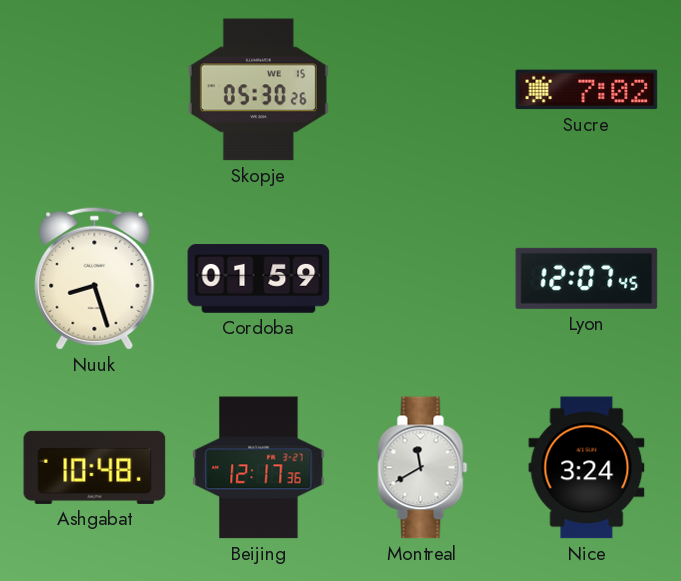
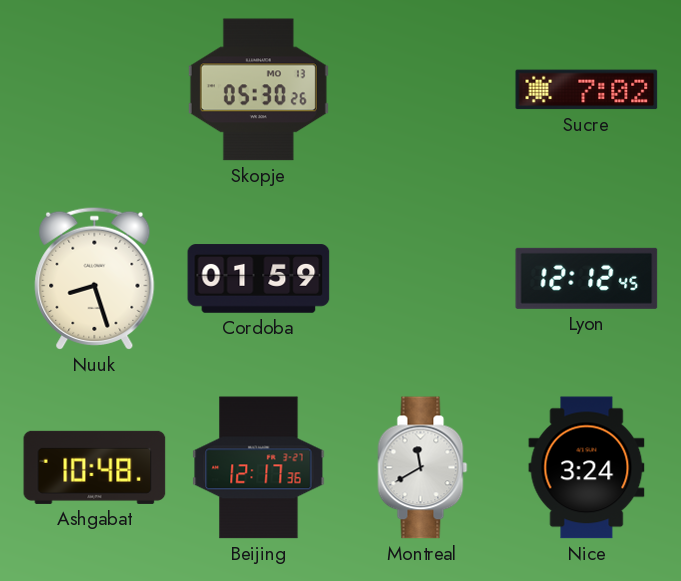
Skopje date: WE 15 -> MO 13 (258, 90)
Lyon: 12:07 -> 12:12 (587, 278)
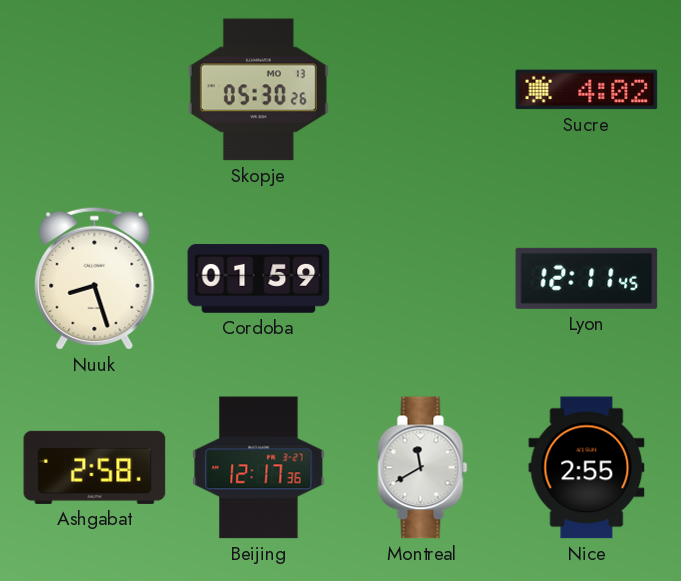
Sucre: 7:02 -> 4:02 (587, 90)
Lyon: 12:12 -> 12:11 (587, 278)
Ashgabat: 10:48 -> 2:58 (95, 467)
Nice: 3:24 -> 2:55 (587, 468)
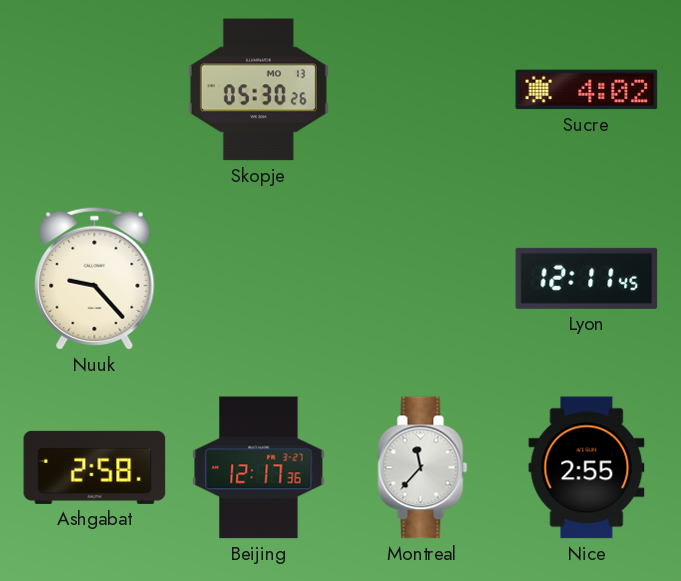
Nuuk: 8:27 -> 9:23 (95, 278)
Cordoba: 01:59 -> none (259, 279)
Montreal: 11:40 -> 11:37 (423, 468)
